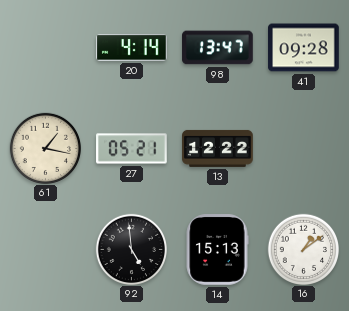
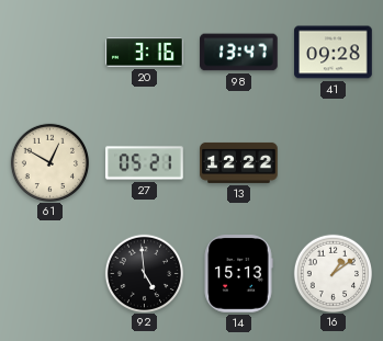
20: 4:14 -> 3:16 (145, 53)
61: 1:17 -> 12:50 (49, 162)
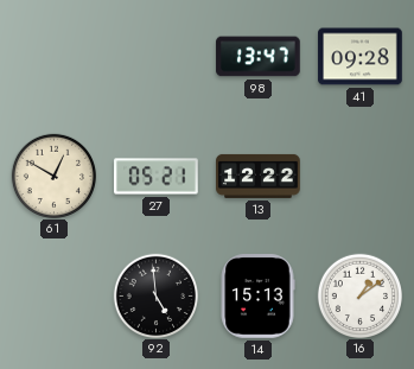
20: 3:16 -> none (145, 53)
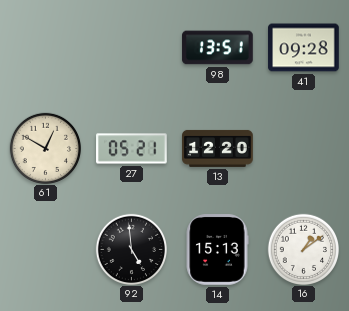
98: 13:47 -> 13:51 (218, 48)
13: 12:22 -> 12:20 (218, 148)
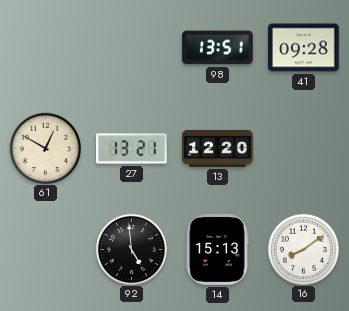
27: 05:21 -> 13:21 (132, 149)
16: 1:09 -> 8:09 (303, 249)
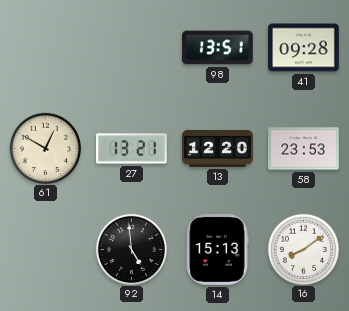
58: none -> 23:53 (304, 149)
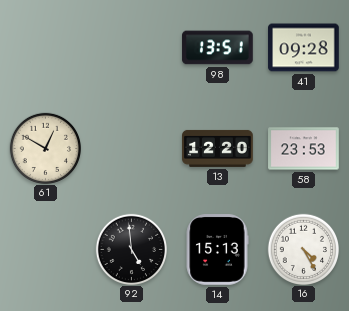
27: 13:21 -> none (132, 149)
16: 8:09 -> 4:25 (303, 249)
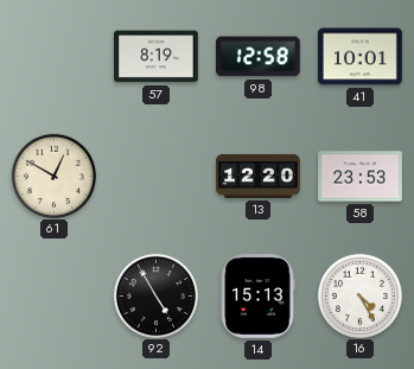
57: none -> 8:19 (157, 57)
98: 13:51 -> 12:58 (259, 57)
41: 09:28 -> 10:01 (361, 57)
92: 4:59 -> 4:55 (155, 295)
